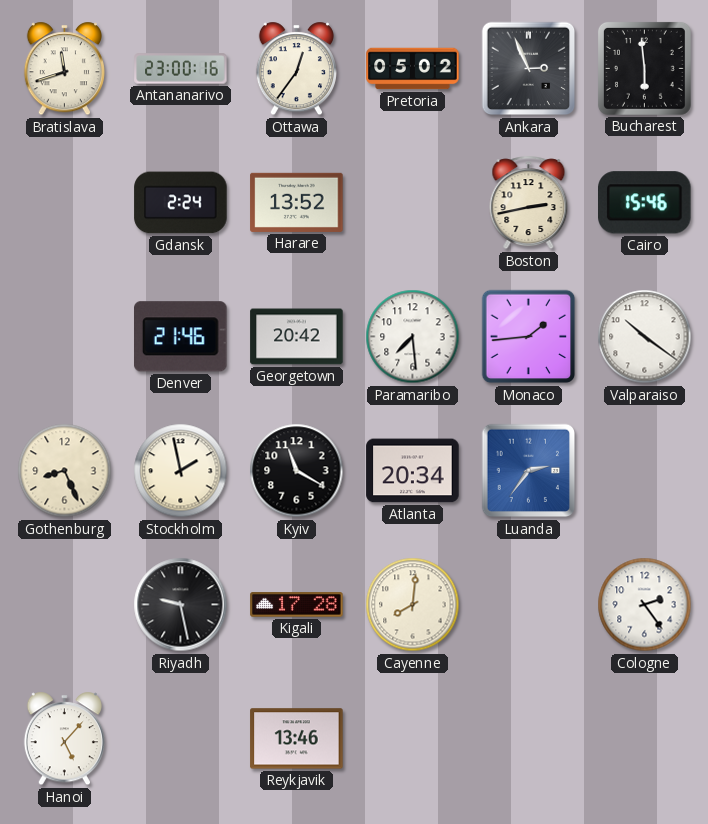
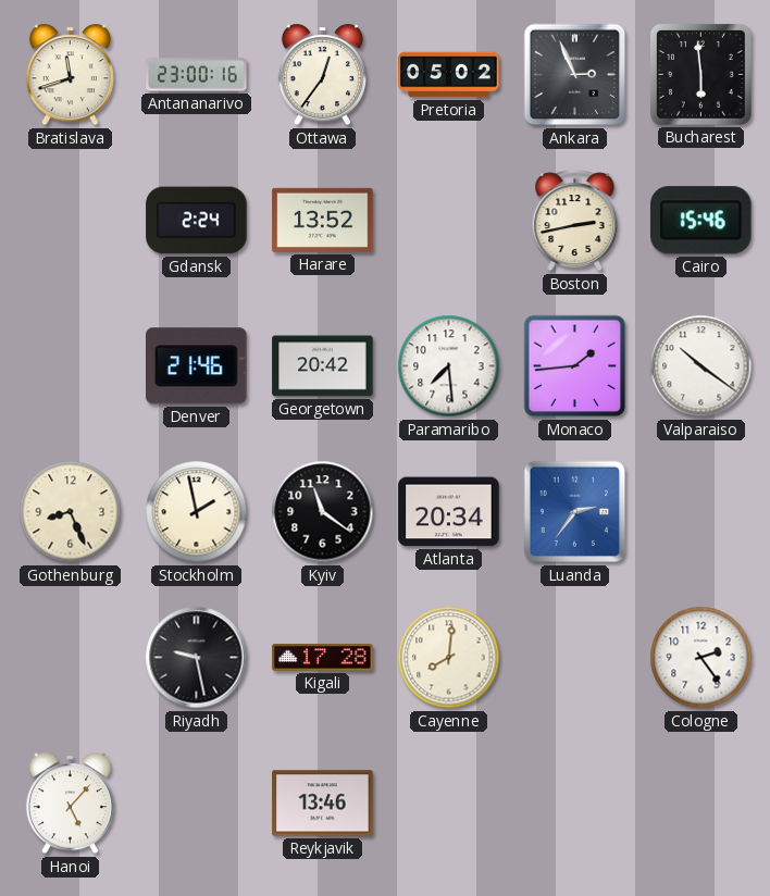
Kyiv: 11:20 -> 11:21 (323, 512)
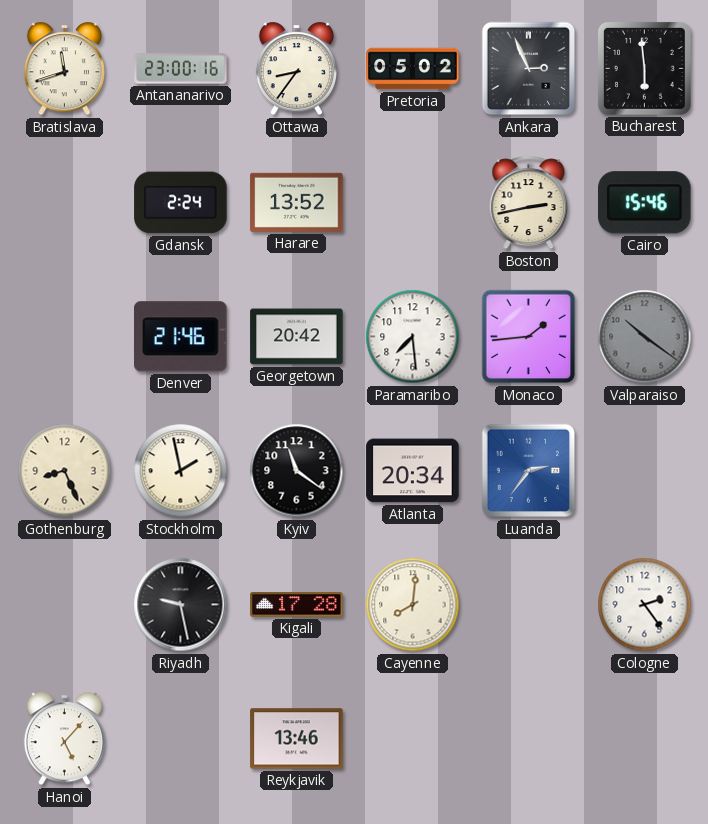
Ottawa: 12:36 -> 8:36 (296, 69)
Valparaiso dial: white -> grey (645, 337)
